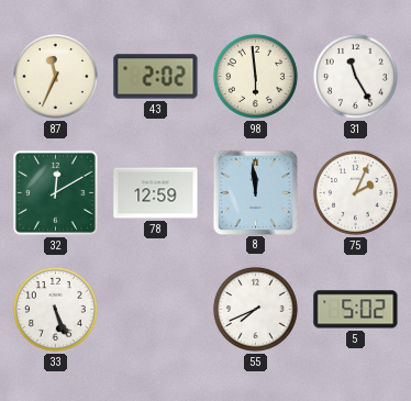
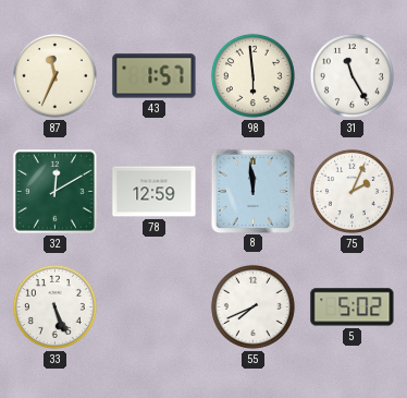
43: 2:02 -> 1:57 (155, 76)
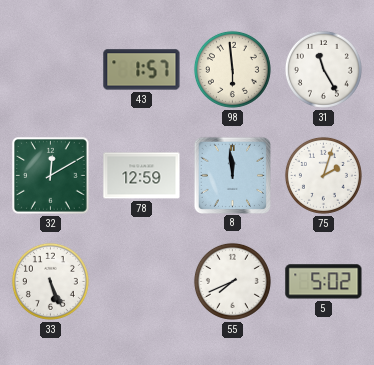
87: 11:34 -> none (54, 75)
75: 2:04 -> 2:03 (323, 175)
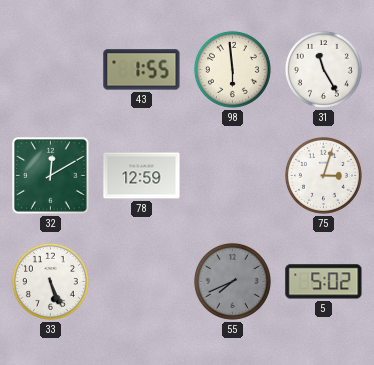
43: 1:57 -> 1:55 (142, 70)
8: 11:59 -> none (232, 175)
75: 2:03 -> 3:03 (323, 175)
55 dial: white -> grey (232, 281)
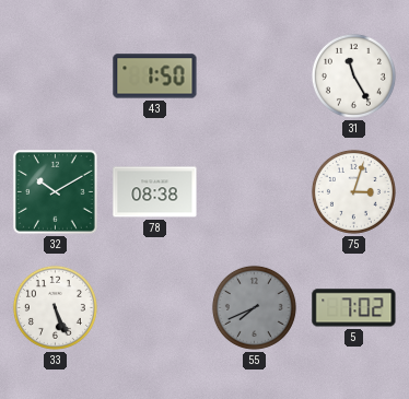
43: 1:55 -> 1:50 (155, 77)
98: 5:59 -> none (232, 69)
32: 12:10 -> 10:10 (56, 192)
78: 12:59 -> 08:38 (155, 192)
5: 5:02 -> 7:02 (354, 308)
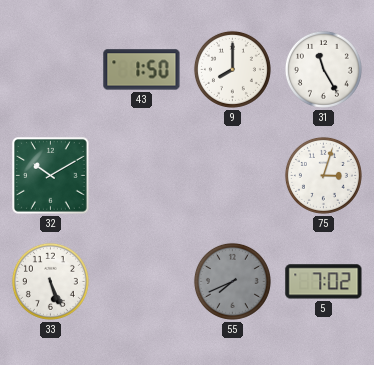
9: none -> 8:00 (232, 69)
78: 08:38 -> none (155, 192)
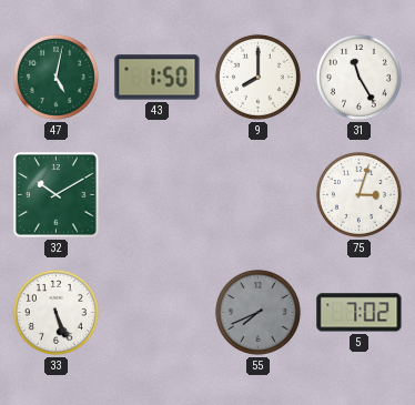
47: none -> 5:02 (55, 77)
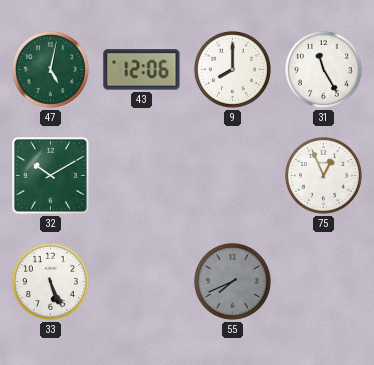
43: 1:50 -> 12:06 (142, 70)
75: 3:03 -> 12:56 (323, 175)
5: 7:02 -> none (360, 313)
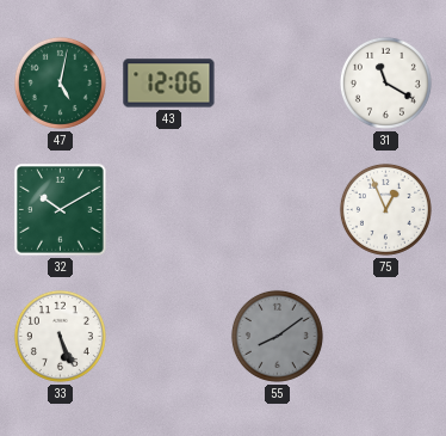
9: 8:00 -> none (232, 69)
31: 11:25 -> 11:20 (385, 82)
55: 7:41 -> 8:09 (277, 336)
